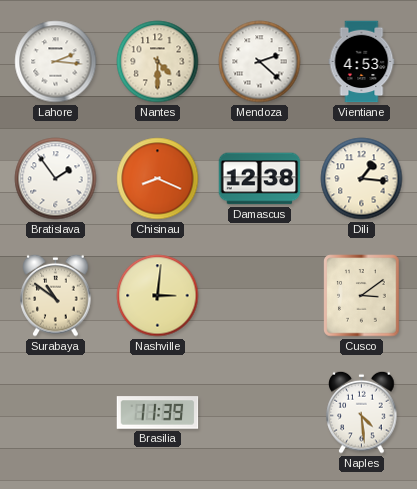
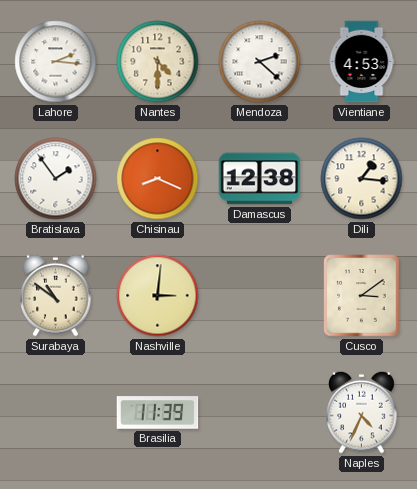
Naples: 4:29 -> 4:34 (362, 412)
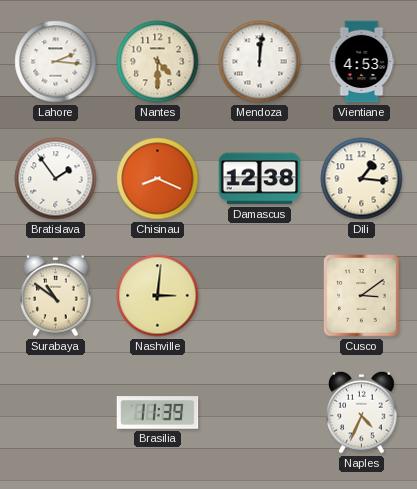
Mendoza: 2:22 -> 12:01 (260, 62)
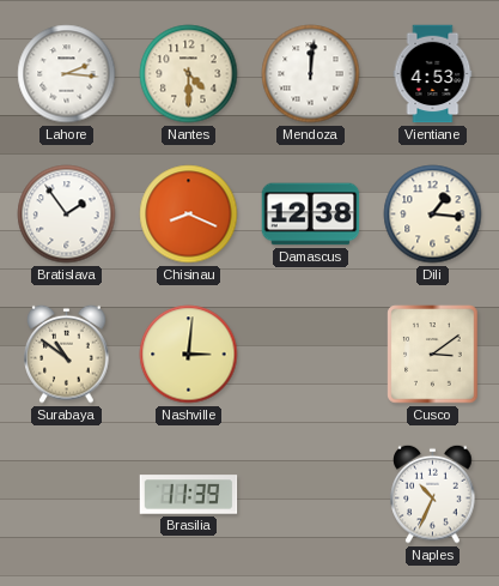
Naples: 4:34 -> 10:34 (433, 494)
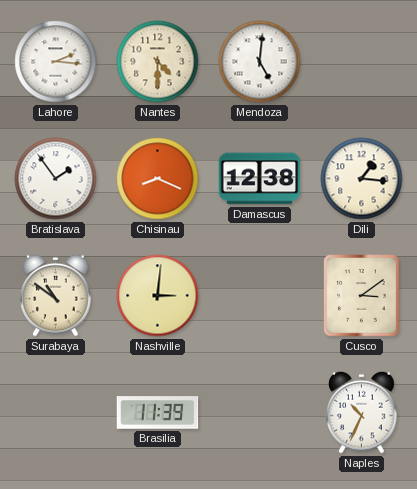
Mendoza: 12:01 -> 5:01 (260, 62)
Vientiane: 4:53 -> none (433, 74)
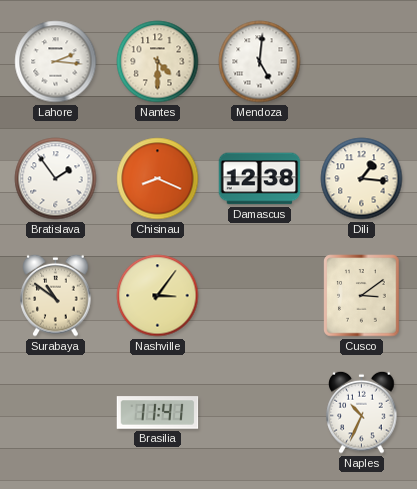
Nashville: 3:01 -> 3:06 (158, 296)
Brasilia: 11:39 -> 11:41 (158, 413)
